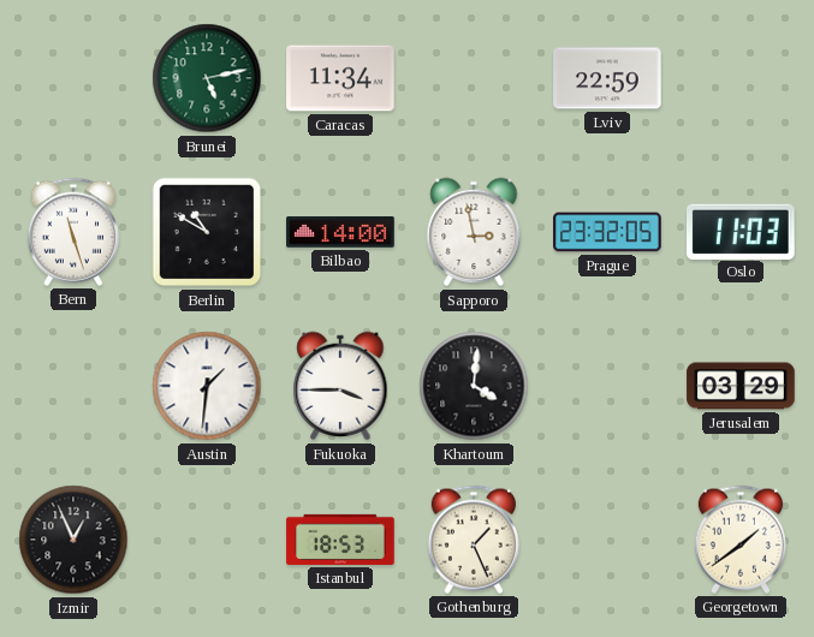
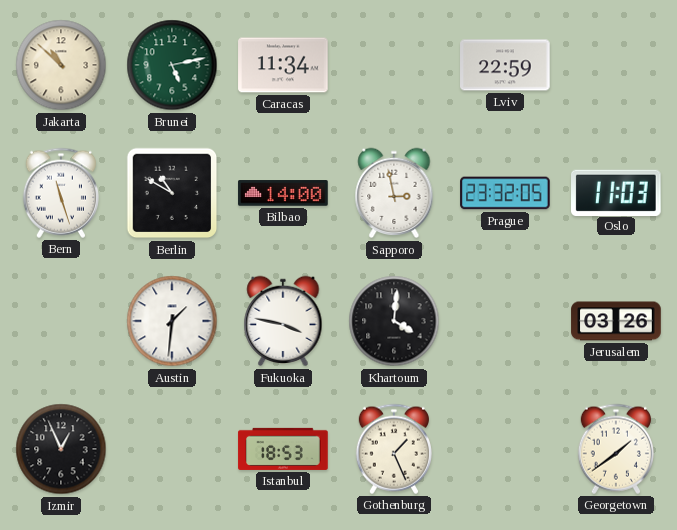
Jakarta: none -> 10:52 (61, 65)
Fukuoka: 3:45 -> 3:47 (283, 321)
Jerusalem: 03:29 -> 03:26 (616, 321)
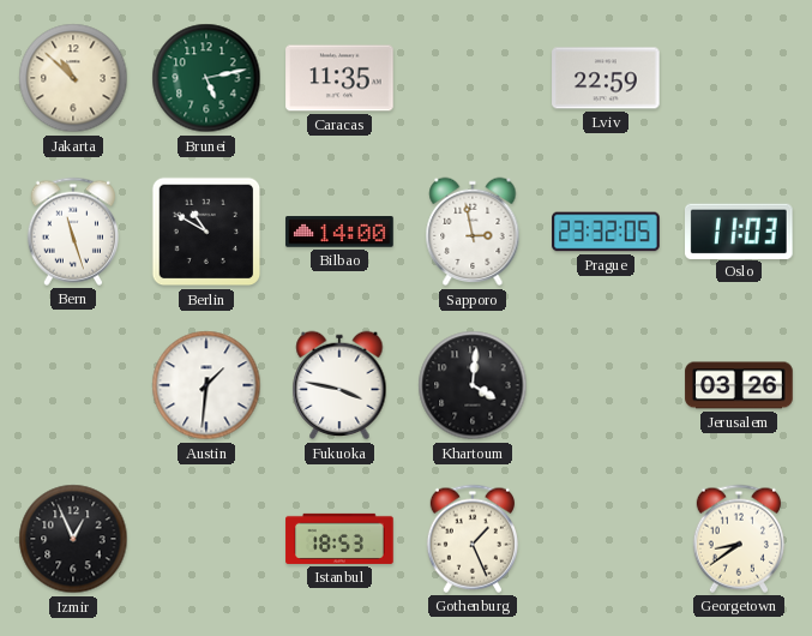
Caracas: 11:34 -> 11:35 (339, 78)
Georgetown: 1:39 -> 8:39 (739, 539)
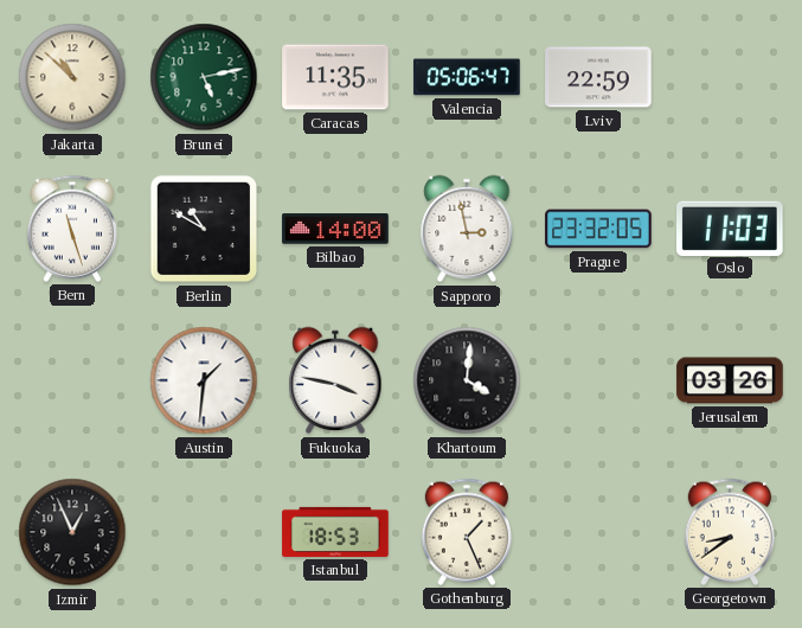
Valencia: none -> 05:06 (467, 77)
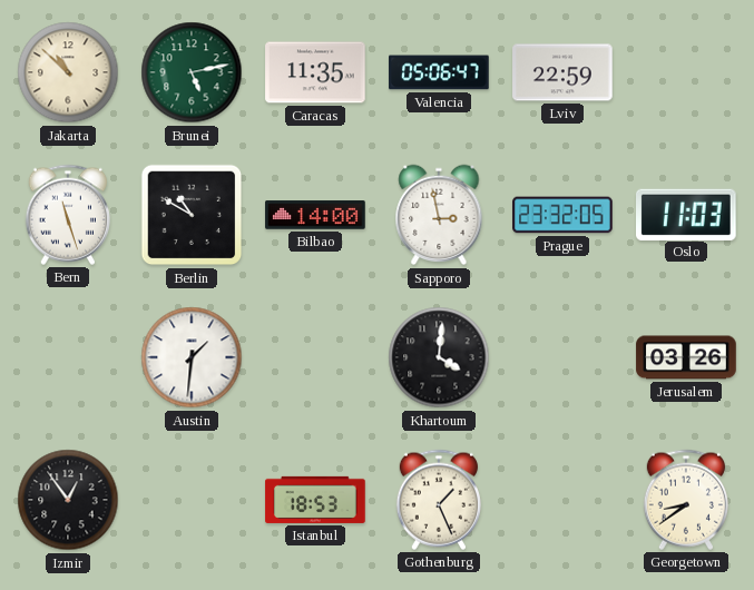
Fukuoka: 3:47 -> none (335, 380)
Izmir: 12:56 -> 12:54 (68, 500)
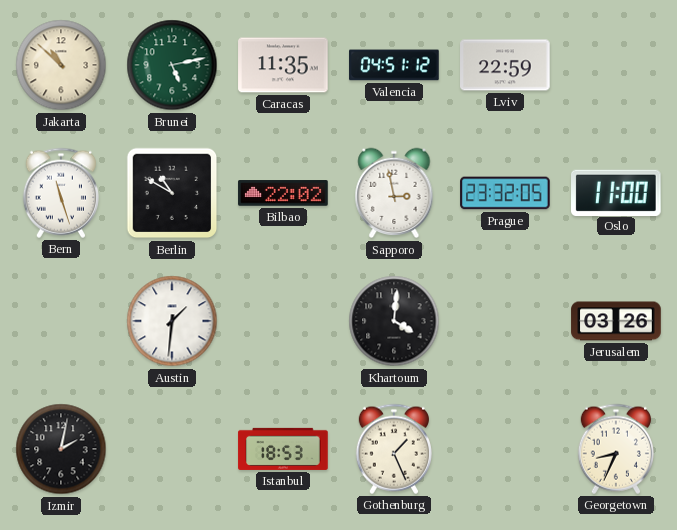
Valencia: 05:06 -> 04:51 (394, 65)
Bilbao: 14:00 -> 22:02 (283, 193)
Oslo: 11:03 -> 11:00 (617, 192)
Izmir: 12:54 -> 2:02 (61, 449)
Georgetown: 8:39 -> 8:34 (616, 449)
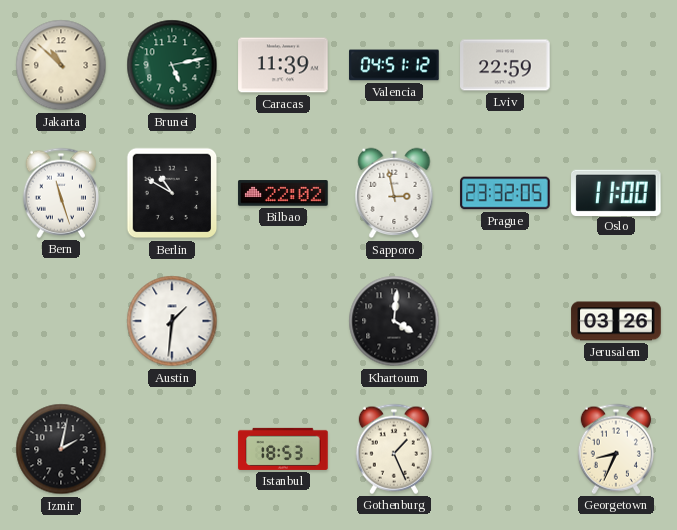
Caracas: 11:35 -> 11:39 (283, 65)
